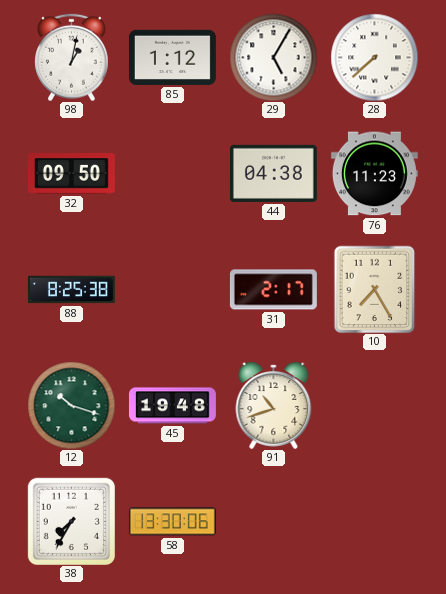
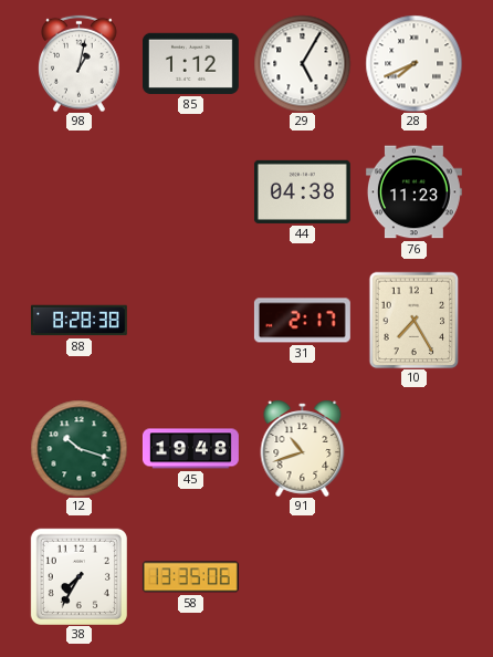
28: 7:38 -> 7:41 (413, 63)
32: 09:50 -> none (71, 174)
88: 8:25 -> 8:28 (78, 321)
58: 13:30 -> 13:35 (190, 577)
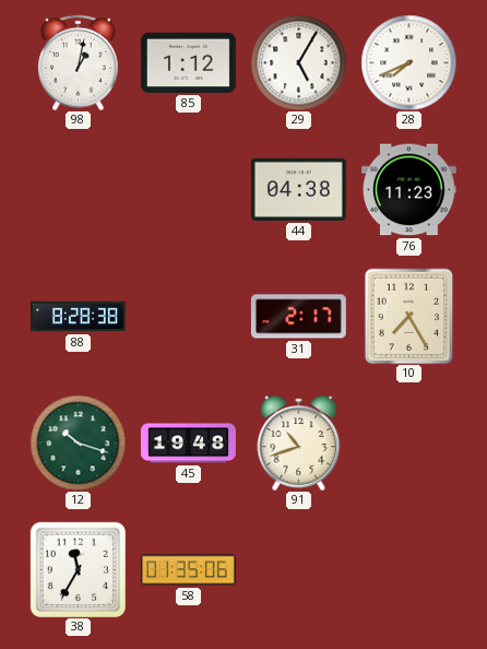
38: 7:35 -> 11:35 (78, 569)
58: 13:35 -> 01:35 (188, 570)
